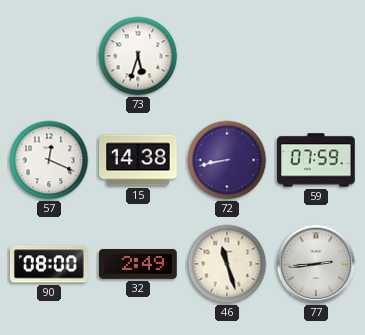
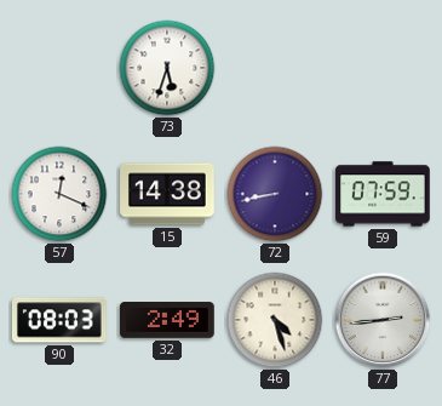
90: 08:00 -> 08:03 (59, 320)
46: 11:27 -> 4:27 (275, 320)
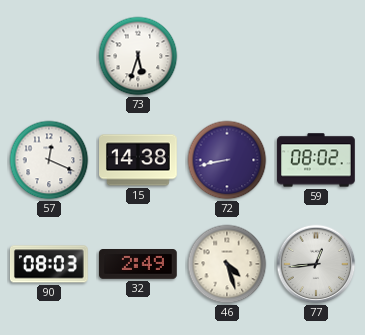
59: 07:59 -> 08:02 (316, 160)
77: 2:44 -> 12:44 (316, 264)
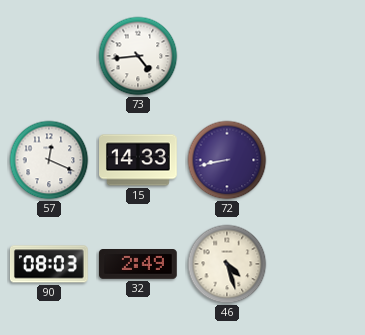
73: 5:33 -> 4:44 (138, 56)
15: 14:38 -> 14:33 (138, 160)
59: 08:02 -> none (316, 160)
77: 12:44 -> none (316, 264)
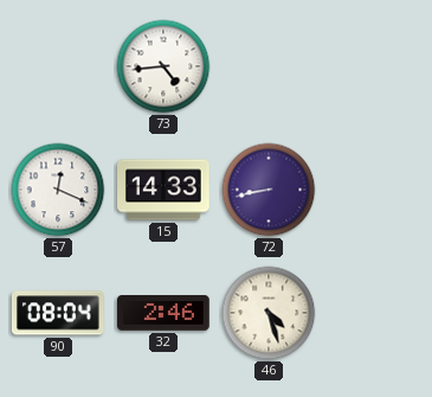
90: 08:03 -> 08:04 (58, 313)
32: 2:49 -> 2:46 (163, 314)
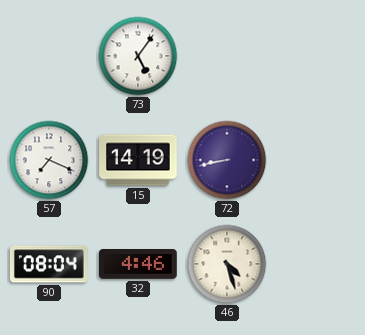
73: 4:44 -> 5:06 (138, 56)
57: 12:19 -> 7:19 (49, 160)
15: 14:33 -> 14:19 (138, 160)
32: 2:46 -> 4:46 (138, 265)
